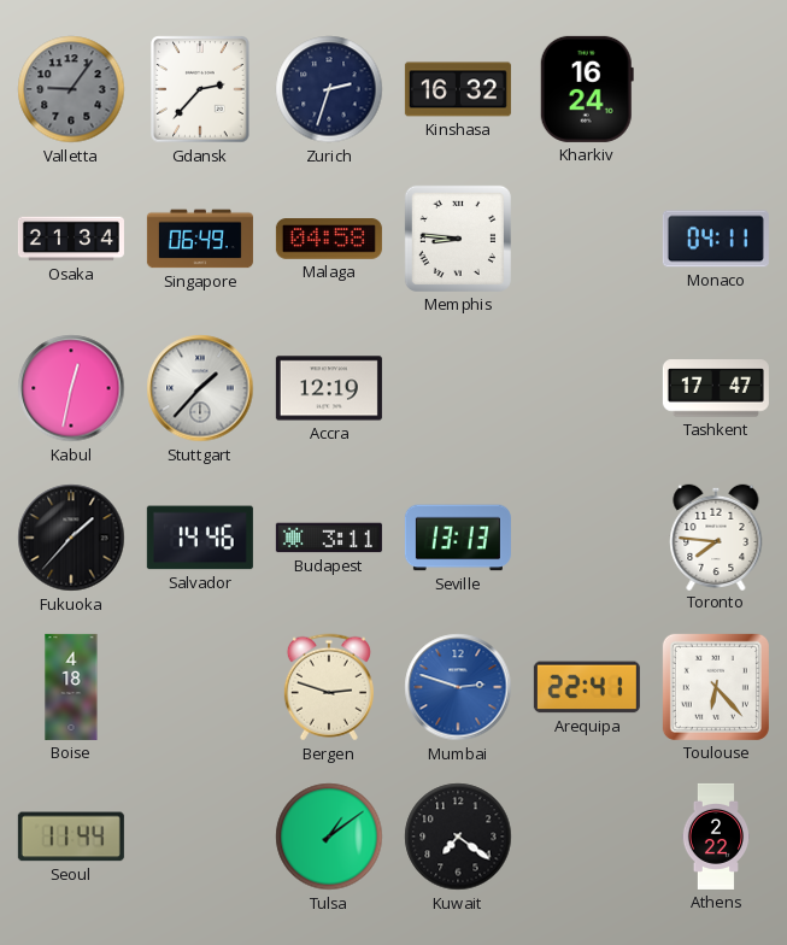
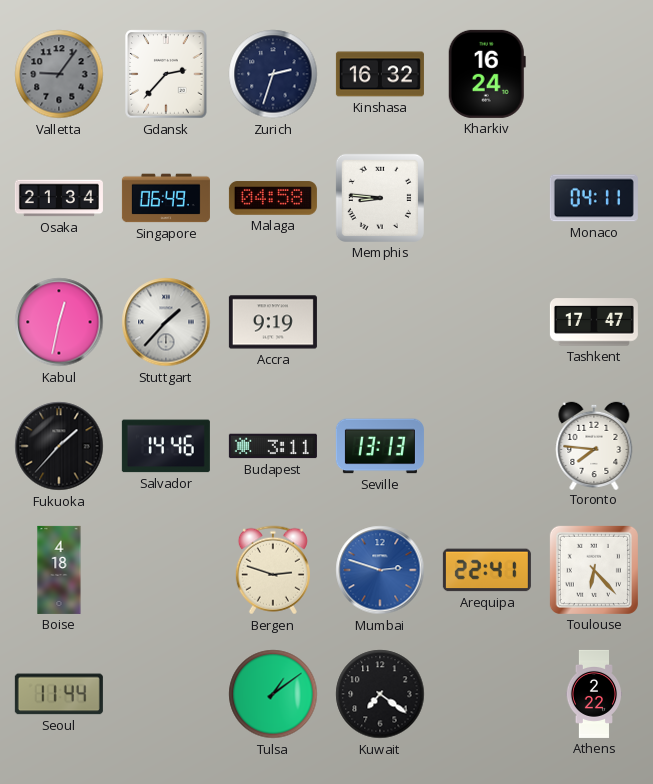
Accra: 12:19 -> 9:19 (273, 322)
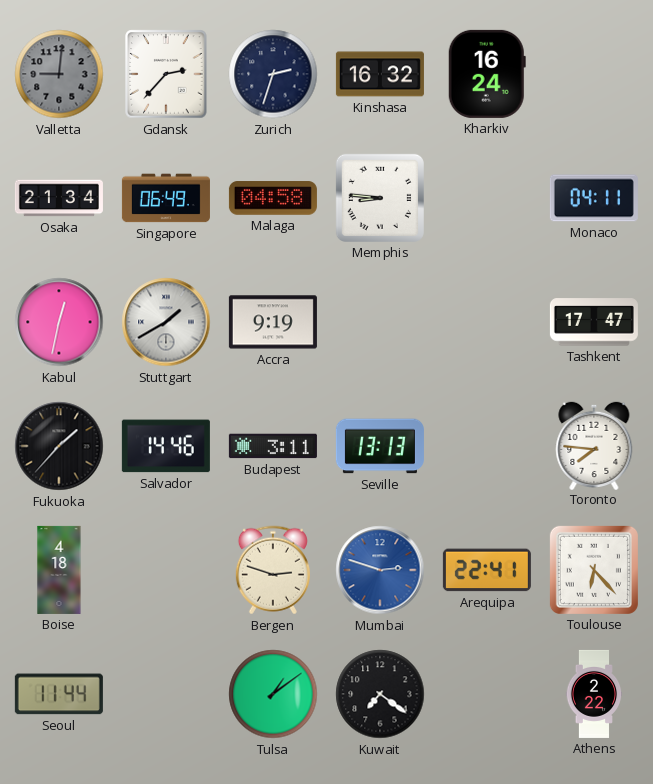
Valletta: 9:06 -> 9:01 (59, 74)
Stuttgart: 1:37 -> 1:40 (166, 322)
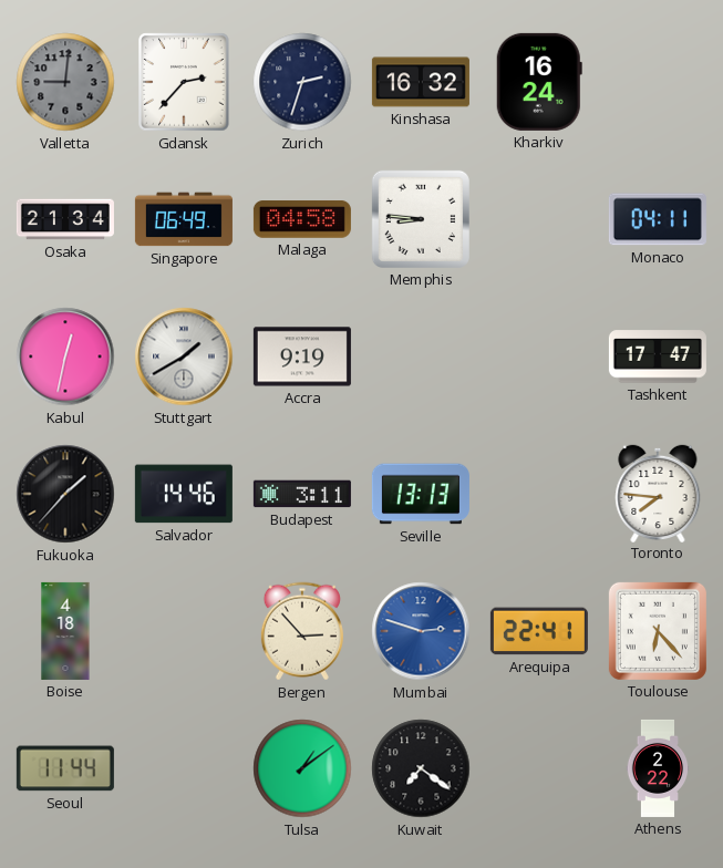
Bergen: 2:48 -> 2:53 (302, 631)
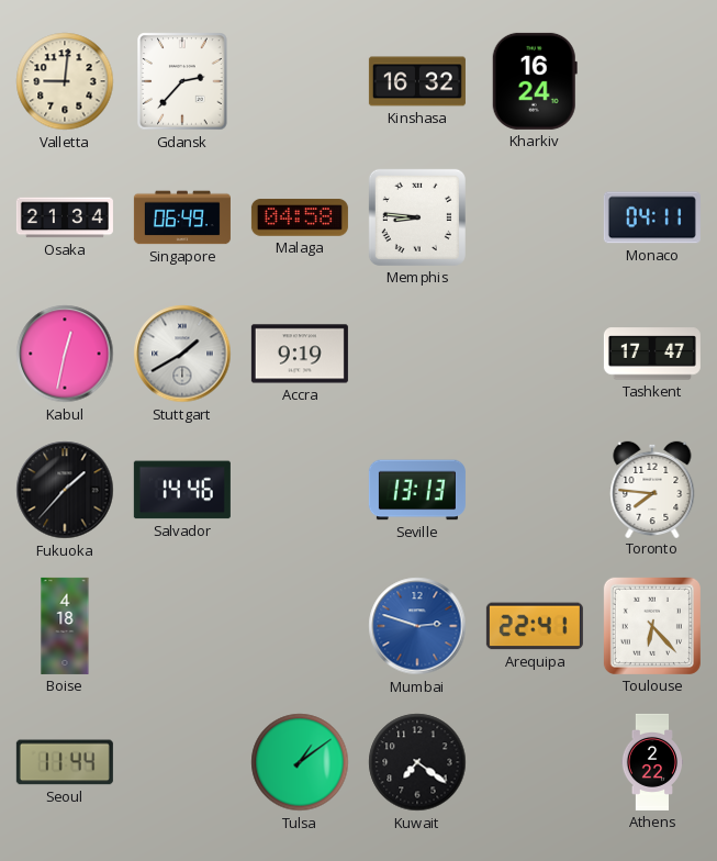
Valletta dial: grey -> cream (65, 81)
Zurich: 2:33 -> none (302, 82)
Budapest: 3:11 -> none (302, 494)
Bergen: 2:53 -> none (302, 631)
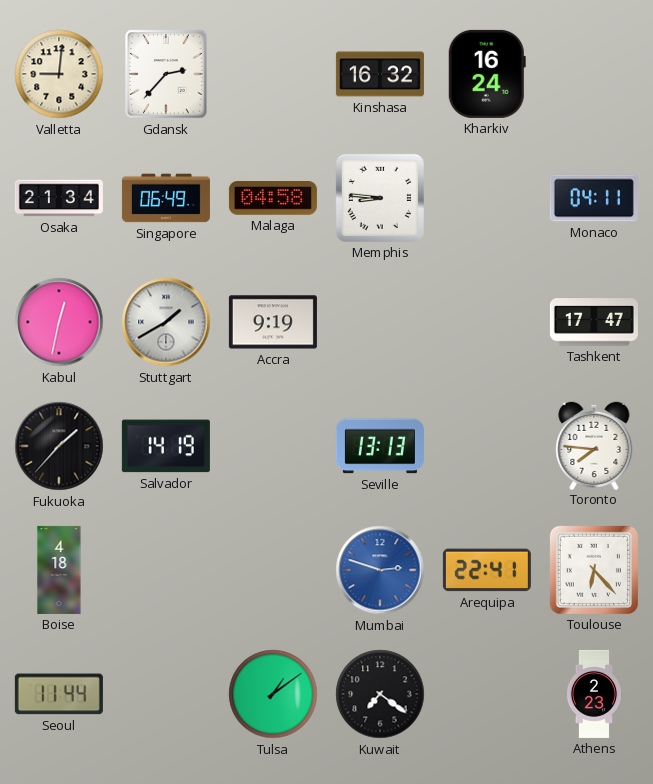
Salvador: 14:46 -> 14:19 (166, 446)
Athens: 2:22 -> 2:23 (594, 694)
